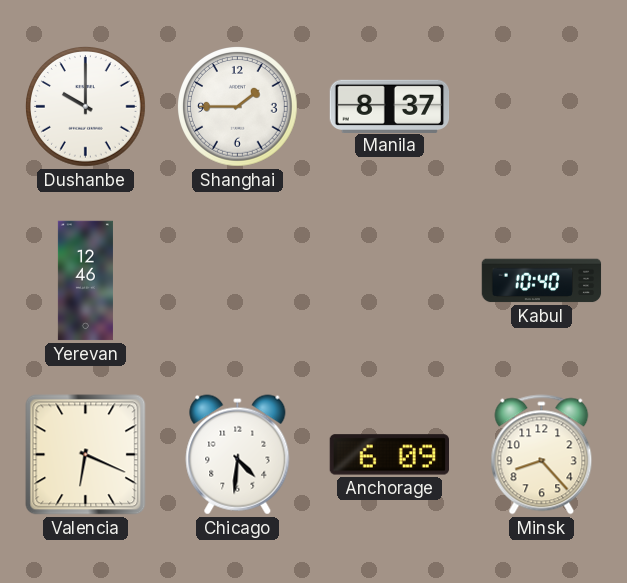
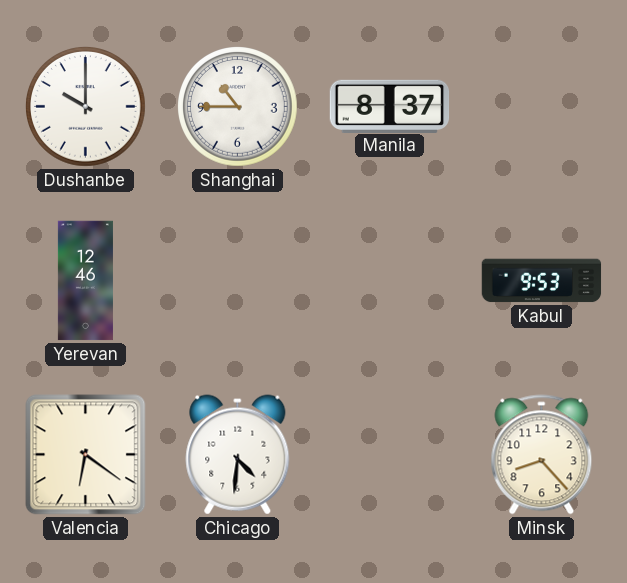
Shanghai: 1:45 -> 10:45 (238, 107)
Kabul: 10:40 -> 9:53 (542, 281)
Valencia: 6:19 -> 6:21 (86, 455)
Anchorage: 6:09 -> none (389, 455)
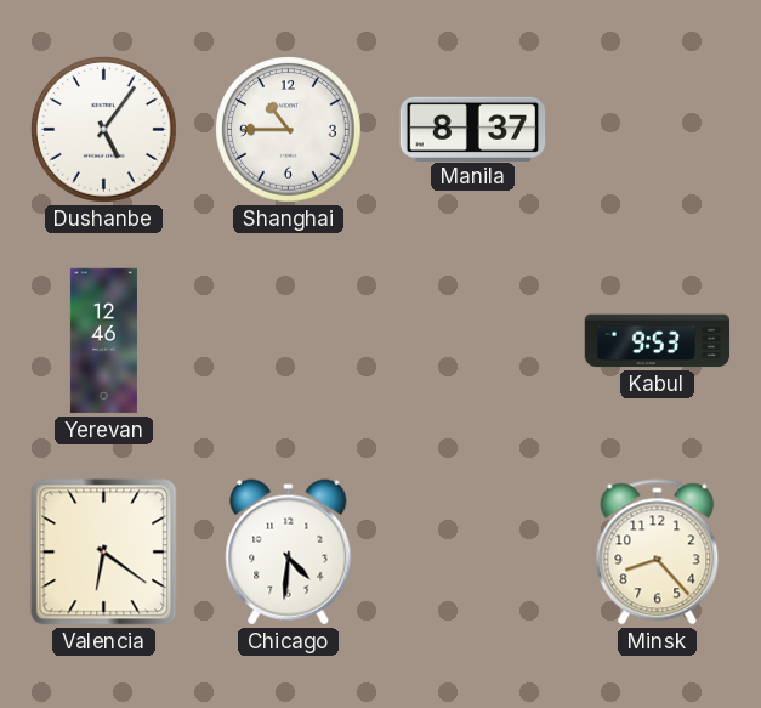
Dushanbe: 10:00 -> 5:06 (104, 130)
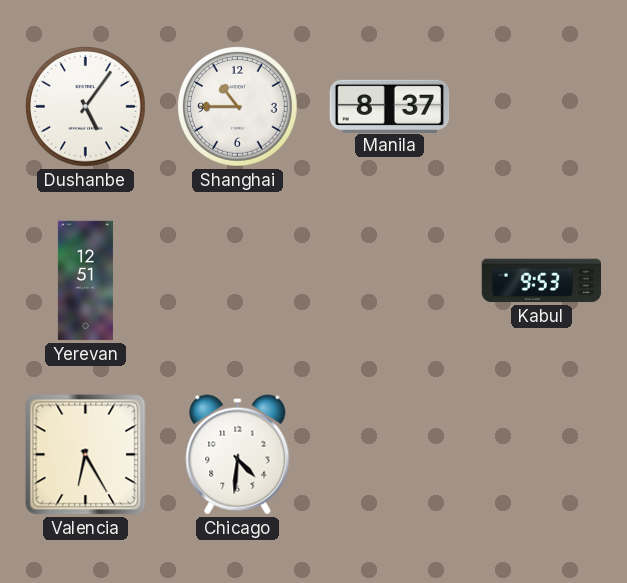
Yerevan: 12:46 -> 12:51 (85, 281)
Valencia: 6:21 -> 6:25 (86, 455)
Minsk: 8:23 -> none (658, 553)
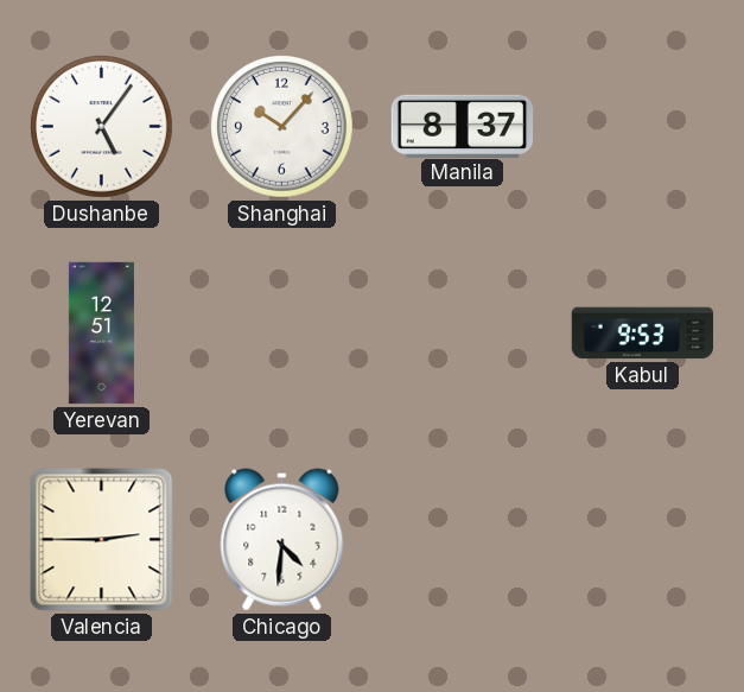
Shanghai: 10:45 -> 10:07 (282, 127)
Valencia: 6:25 -> 2:45 (102, 540)
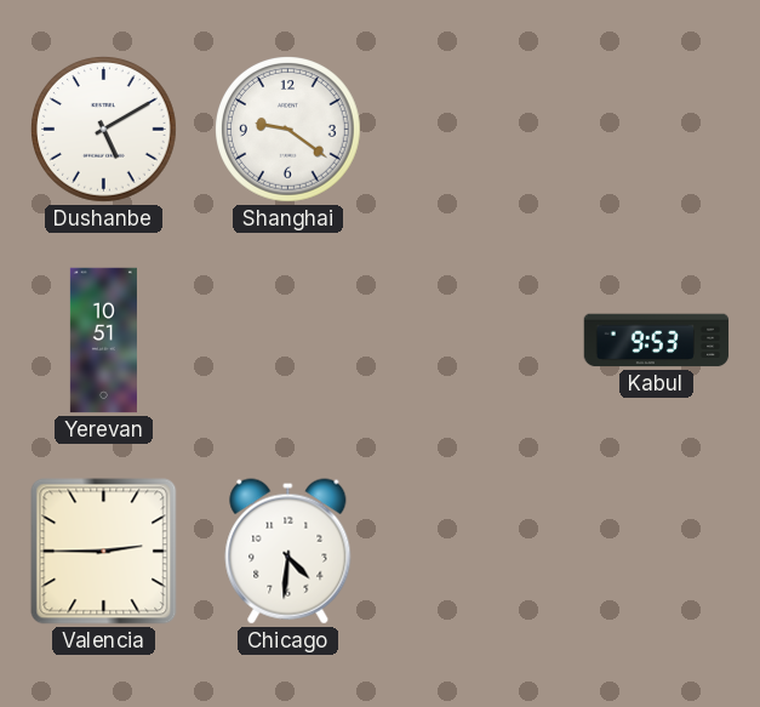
Dushanbe: 5:06 -> 5:10 (104, 130)
Shanghai: 10:07 -> 9:21 (288, 130)
Manila: 8:37 -> none (463, 126)
Yerevan: 12:51 -> 10:51 (103, 341)
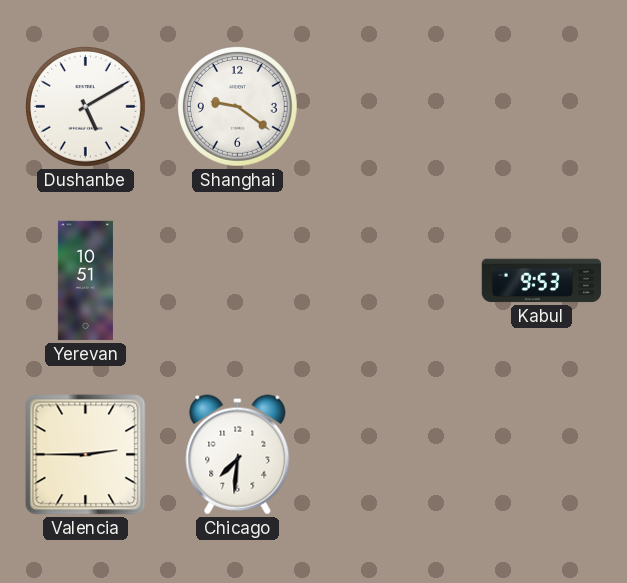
Chicago: 4:31 -> 7:31 (238, 455)
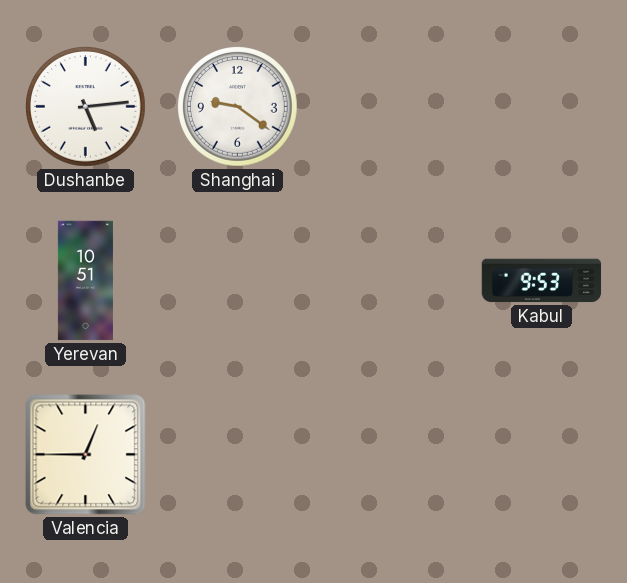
Dushanbe: 5:10 -> 5:14 (86, 107)
Valencia: 2:45 -> 12:45 (86, 455)
Chicago: 7:31 -> none (238, 455)
